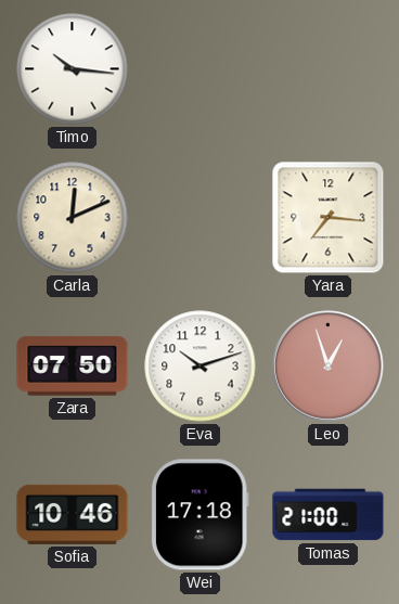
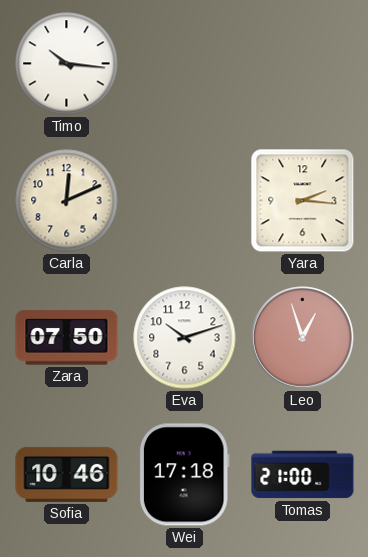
Yara: 7:16 -> 2:16 (303, 201)
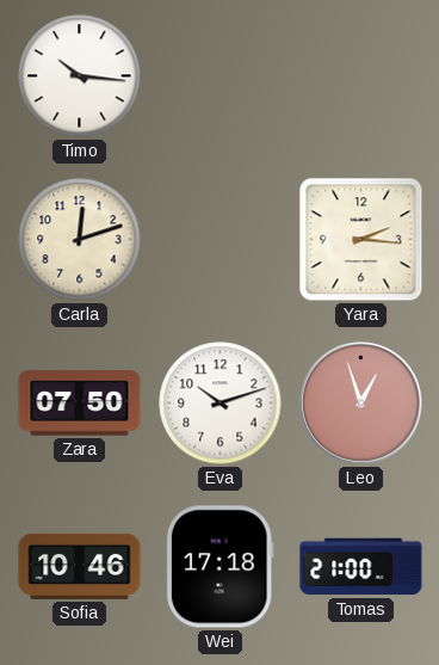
Carla: 12:11 -> 12:12 (80, 240)
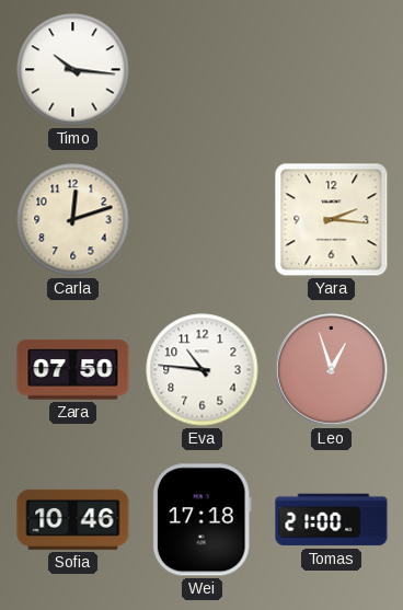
Eva: 10:12 -> 10:46 (203, 370)
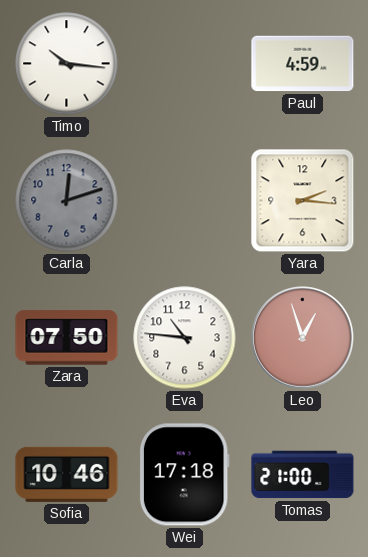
Paul: none -> 4:59 (303, 64)
Carla dial: cream -> grey (67, 201)
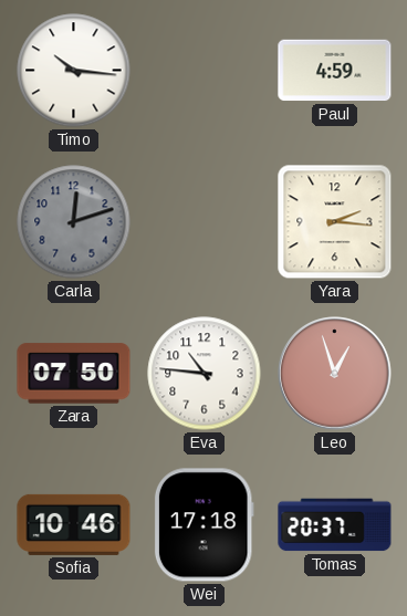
Tomas: 21:00 -> 20:37 (335, 525)
